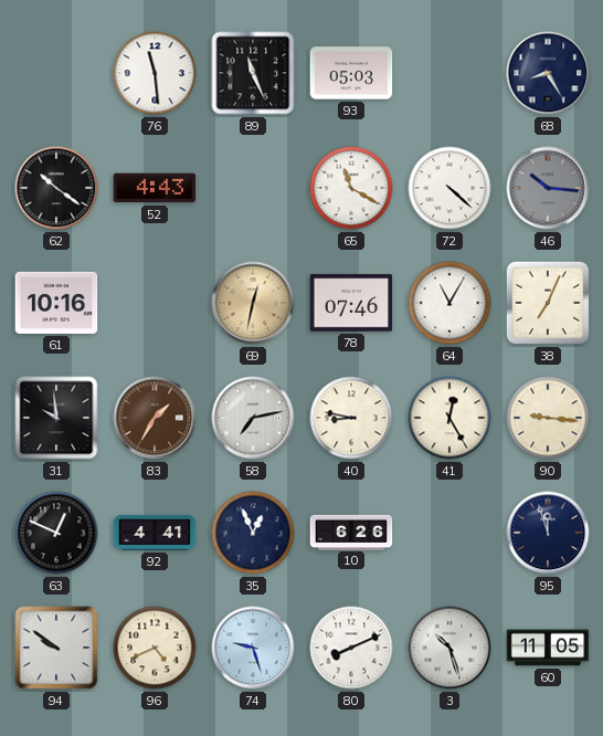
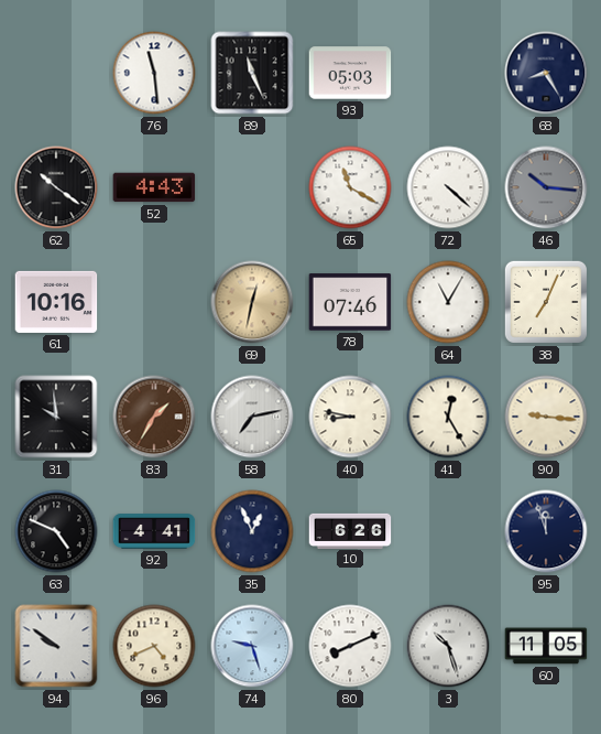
63: 12:49 -> 4:49 (56, 531)
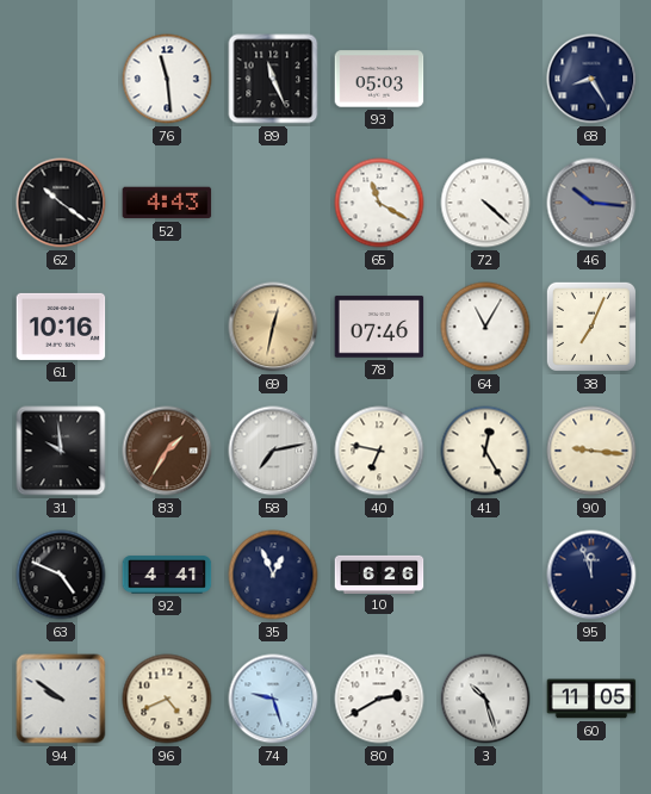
40: 8:47 -> 6:47 (379, 451)
80: 8:11 -> 2:40 (379, 699)
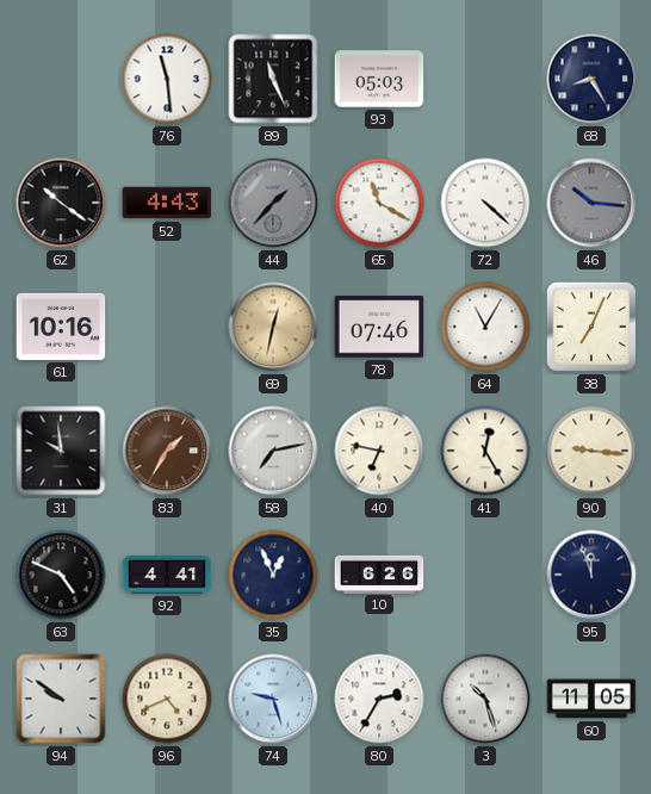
44: none -> 1:37 (273, 203)
80: 2:40 -> 2:35 (379, 699)
